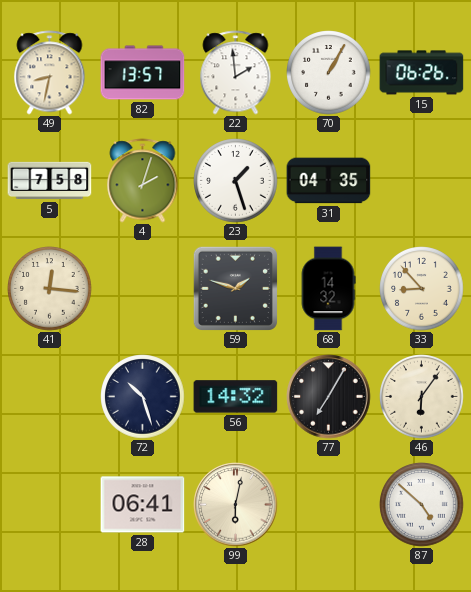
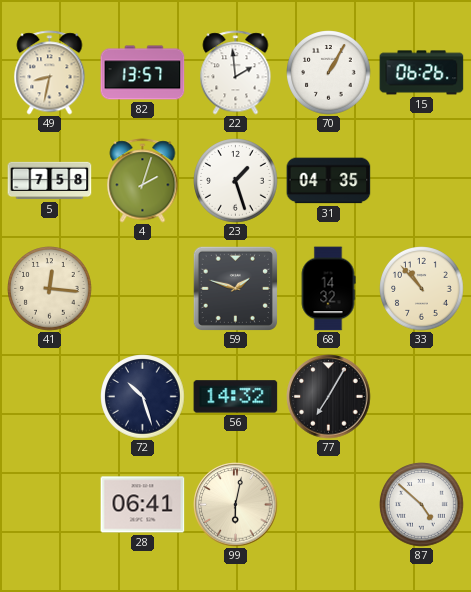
33: 8:53 -> 10:53 (422, 289)
46: 6:06 -> none (422, 397)
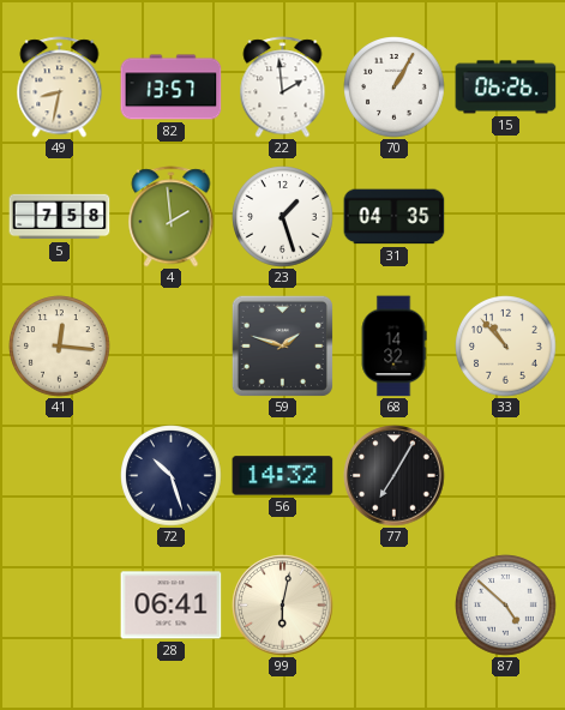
4: 2:03 -> 1:59 (172, 217)
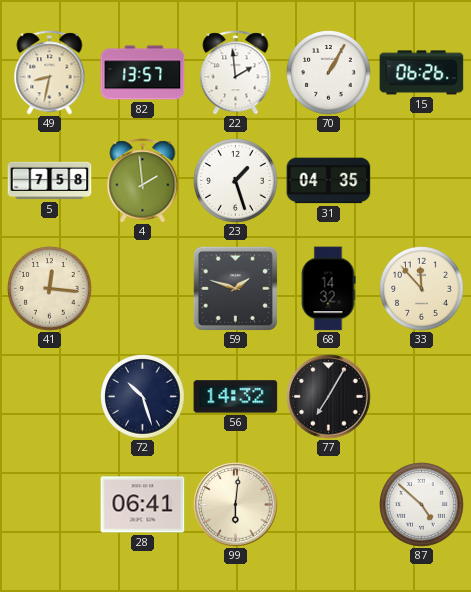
33: 10:53 -> 11:53 (422, 289)
99: 6:02 -> 6:01 (236, 505)
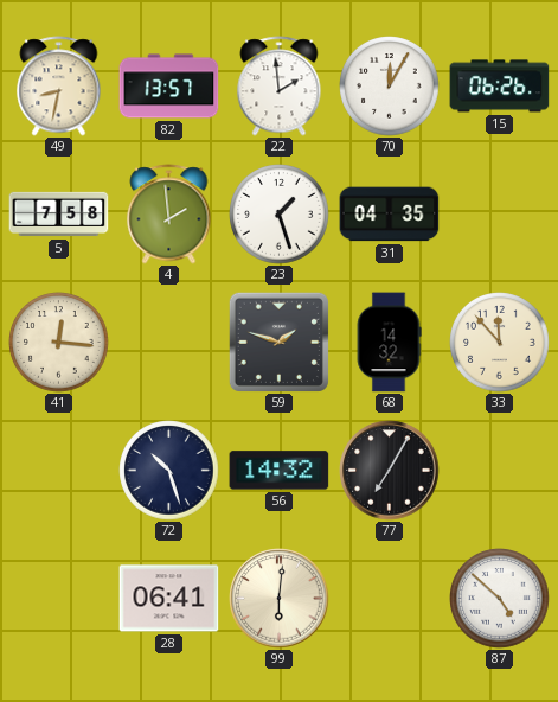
70: 1:05 -> 12:05 (390, 87)
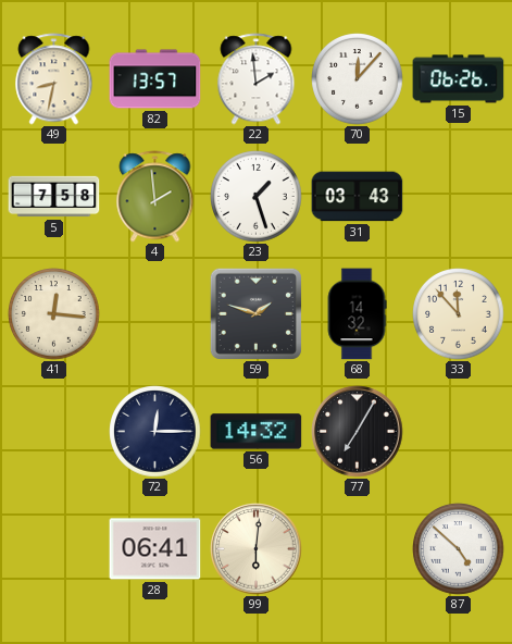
70: 12:05 -> 12:07 (358, 79)
31: 04:35 -> 03:43 (358, 197)
72: 10:27 -> 12:15 (155, 432)
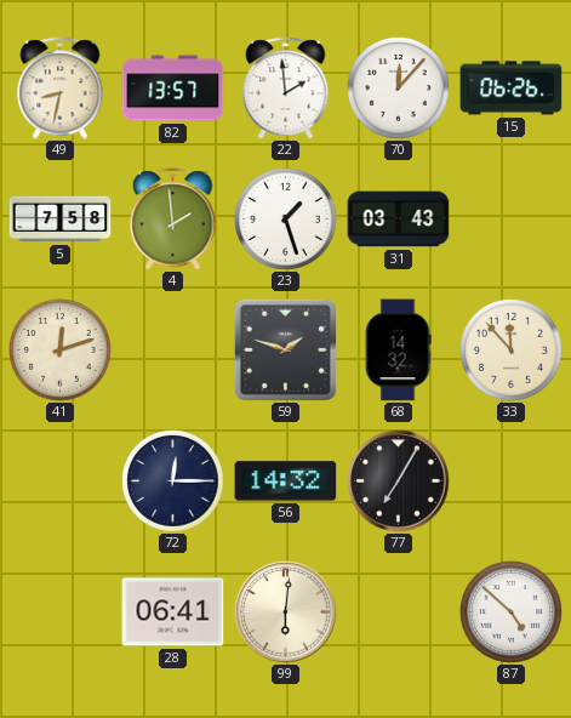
41: 12:16 -> 12:12 (61, 351)
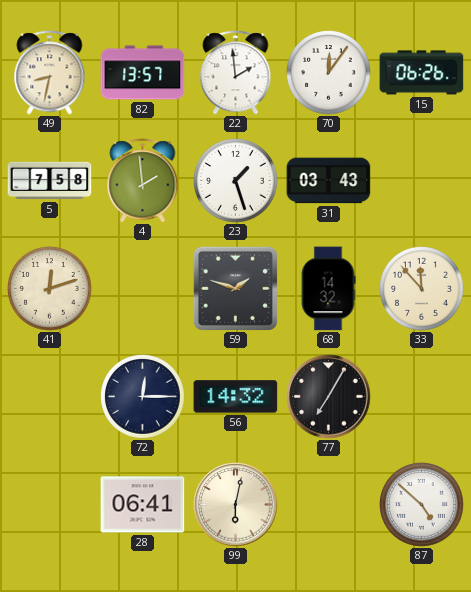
70: 12:07 -> 12:06 (329, 73)
99: 6:01 -> 6:02 (236, 505)
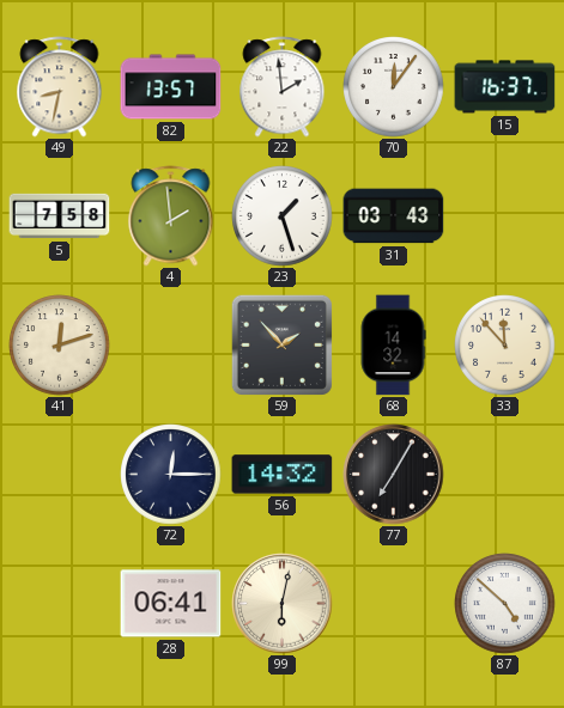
15: 06:26 -> 16:37 (505, 87)
59: 1:48 -> 1:53 (281, 344)
